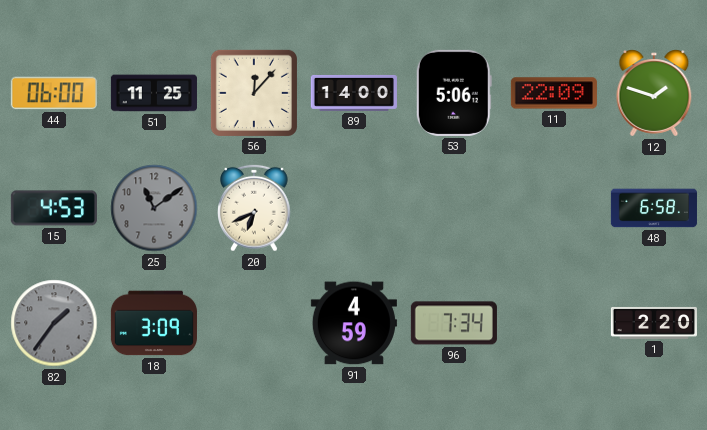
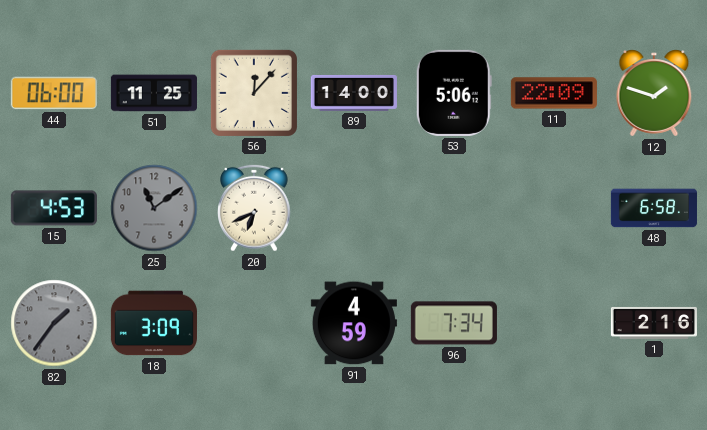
1: 2:20 -> 2:16 (654, 323)
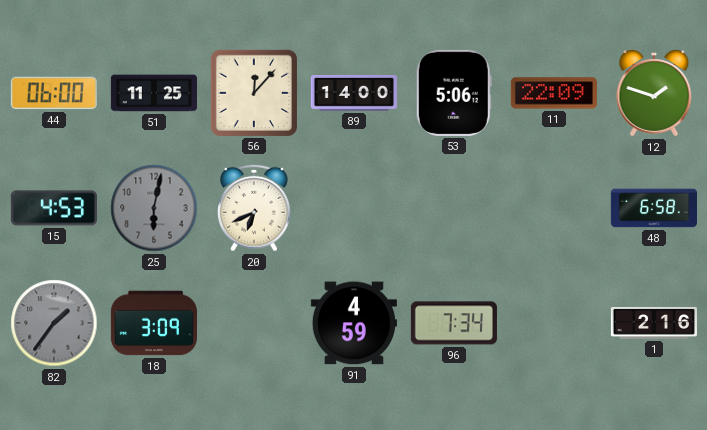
25: 11:09 -> 6:02 (154, 208)
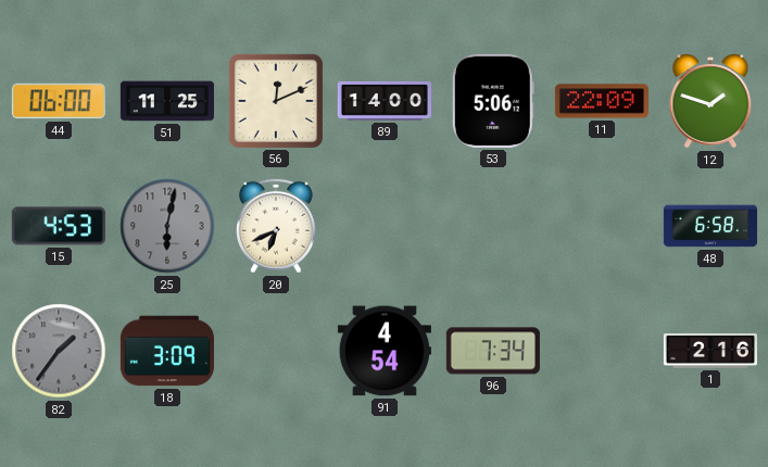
56: 12:07 -> 12:11 (276, 101)
91: 4:59 -> 4:54 (385, 351)
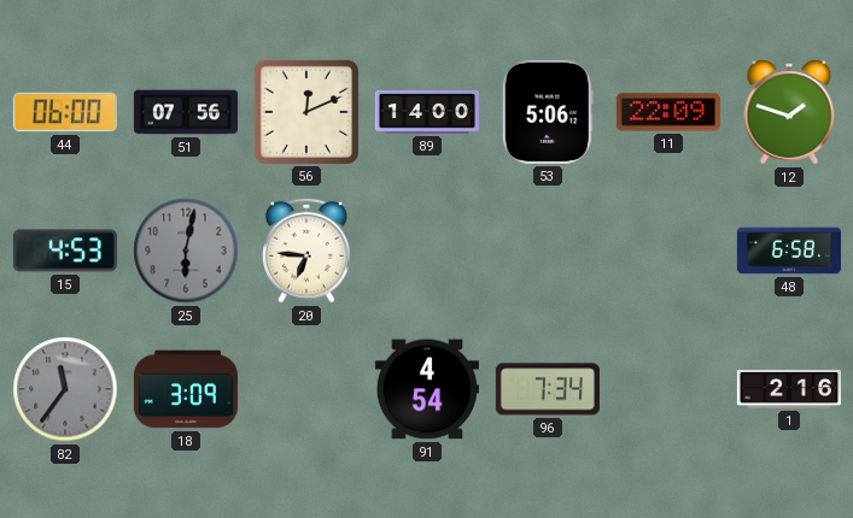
51: 11:25 -> 07:56 (186, 112)
20: 6:41 -> 6:46 (308, 251)
82: 1:36 -> 11:36 (65, 389)
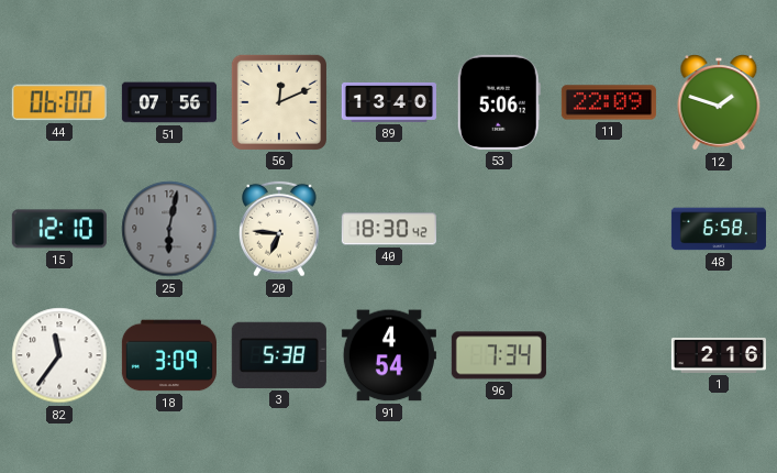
89: 14:00 -> 13:40 (389, 102)
15: 4:53 -> 12:10 (59, 229)
40: none -> 18:30 (389, 229)
82 dial: grey -> white (59, 355)
3: none -> 5:38 (279, 355)
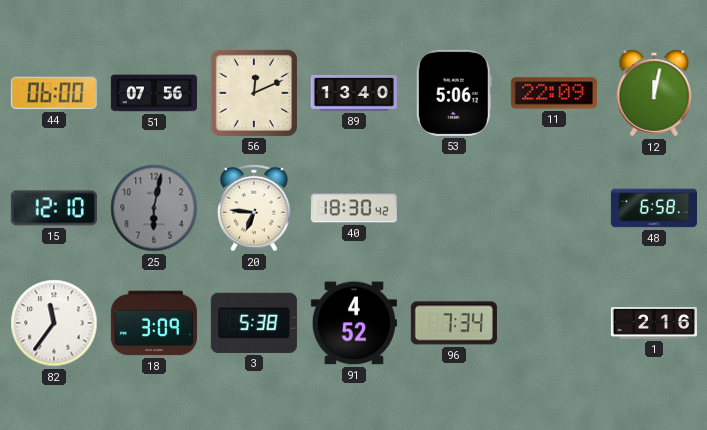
12: 1:48 -> 12:02 (654, 93)
91: 4:54 -> 4:52 (354, 323)
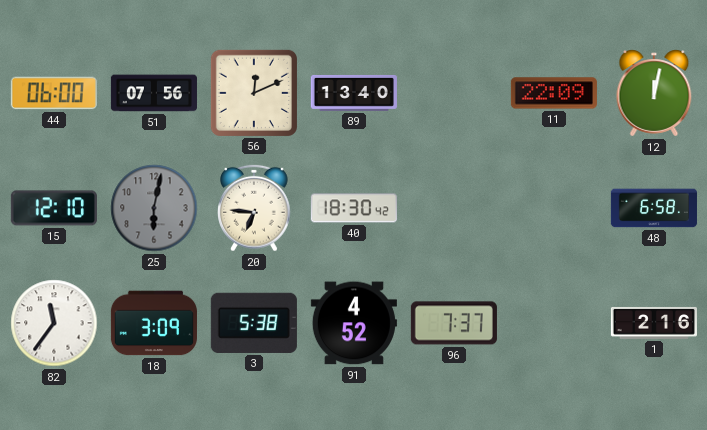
53: 5:06 -> none (454, 93)
96: 7:34 -> 7:37 (454, 323)
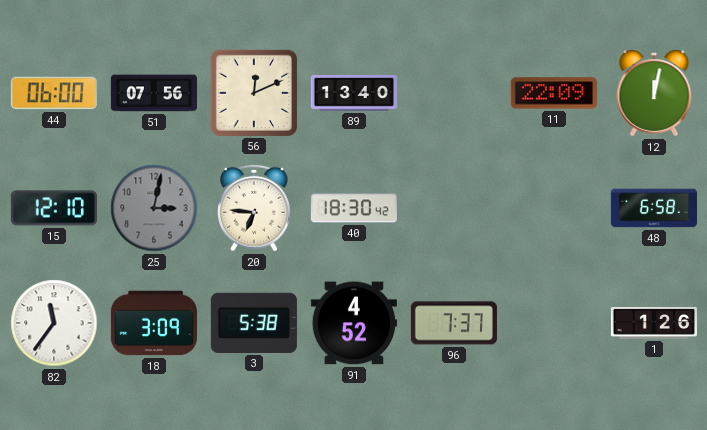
25: 6:02 -> 3:02 (154, 208)
1: 2:16 -> 1:26 (654, 323)
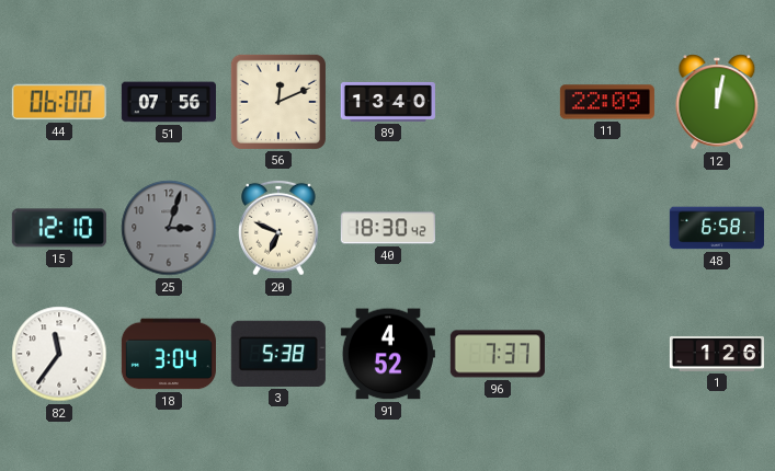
25: 3:02 -> 3:03 (169, 228)
20: 6:46 -> 6:49 (280, 228)
18: 3:09 -> 3:04 (169, 354)
